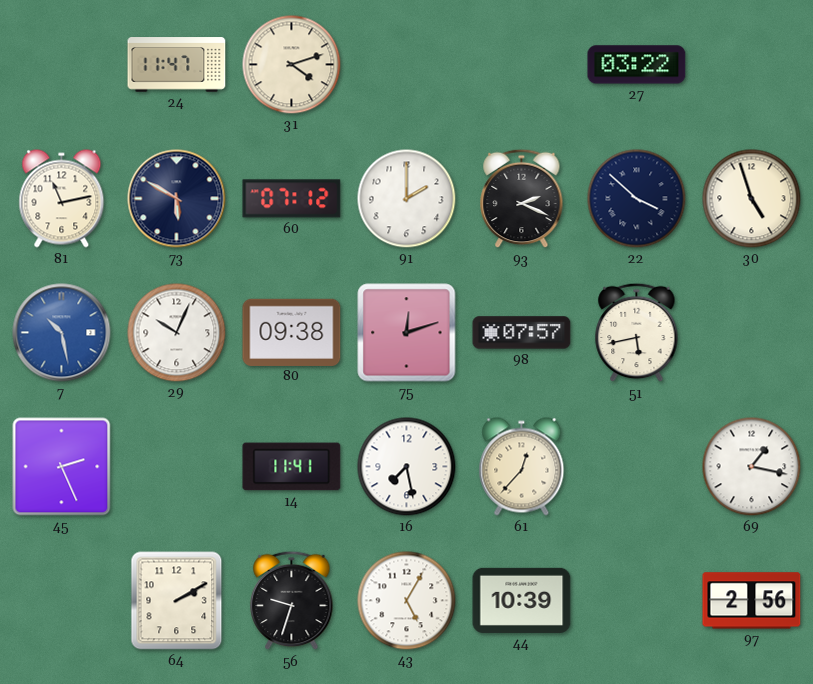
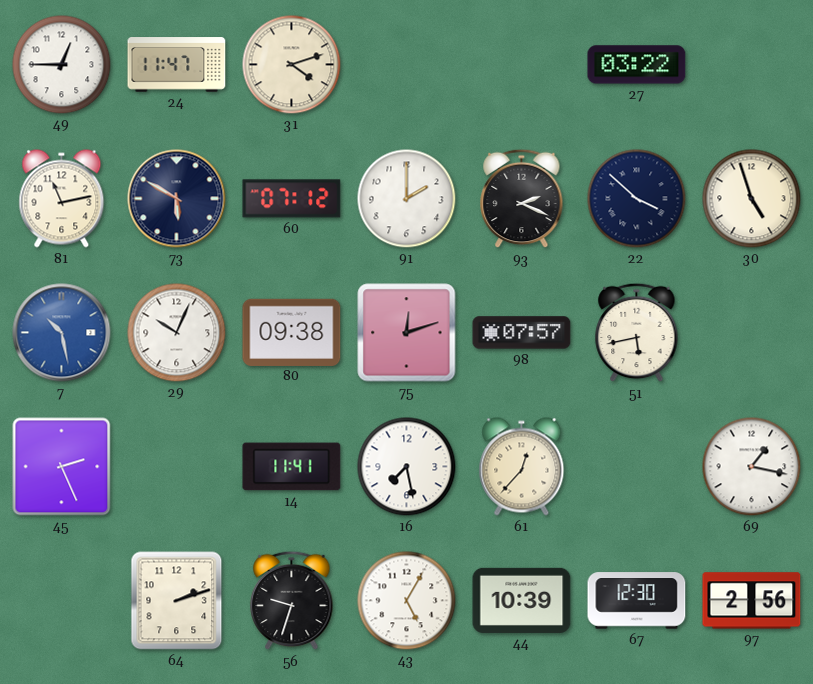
49: none -> 12:45 (62, 65)
64: 2:10 -> 2:12 (177, 601)
67: none -> 12:30 (637, 601)
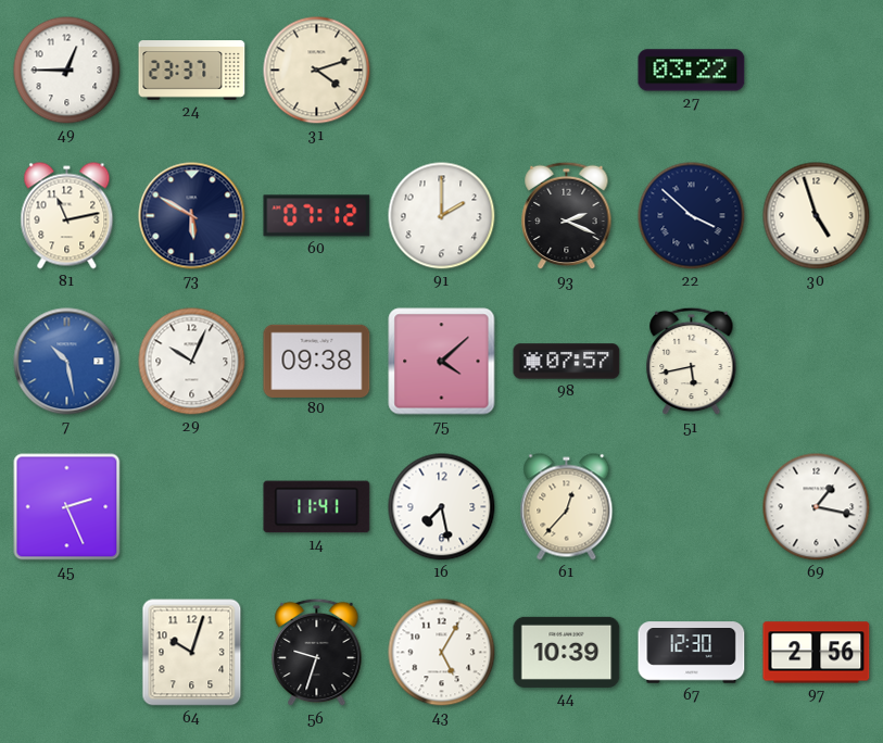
24: 11:47 -> 23:37 (192, 71)
75: 12:12 -> 4:08 (442, 362)
64: 2:12 -> 10:03 (192, 653)
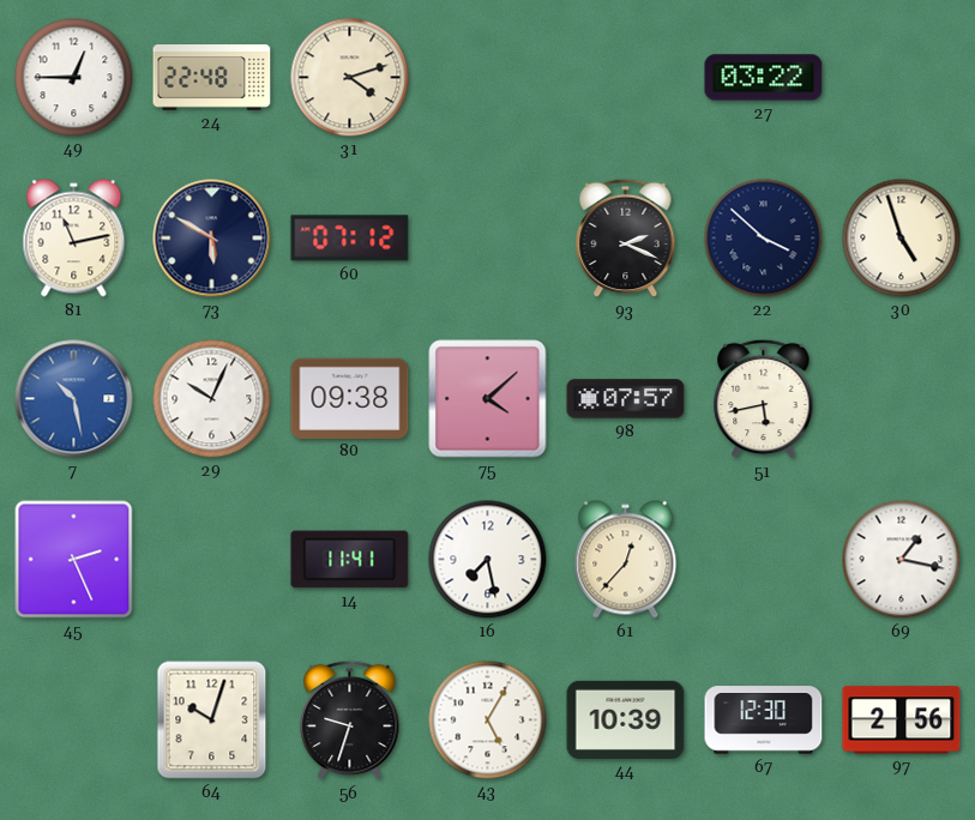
24: 23:37 -> 22:48 (212, 78)
91: 2:00 -> none (442, 216)
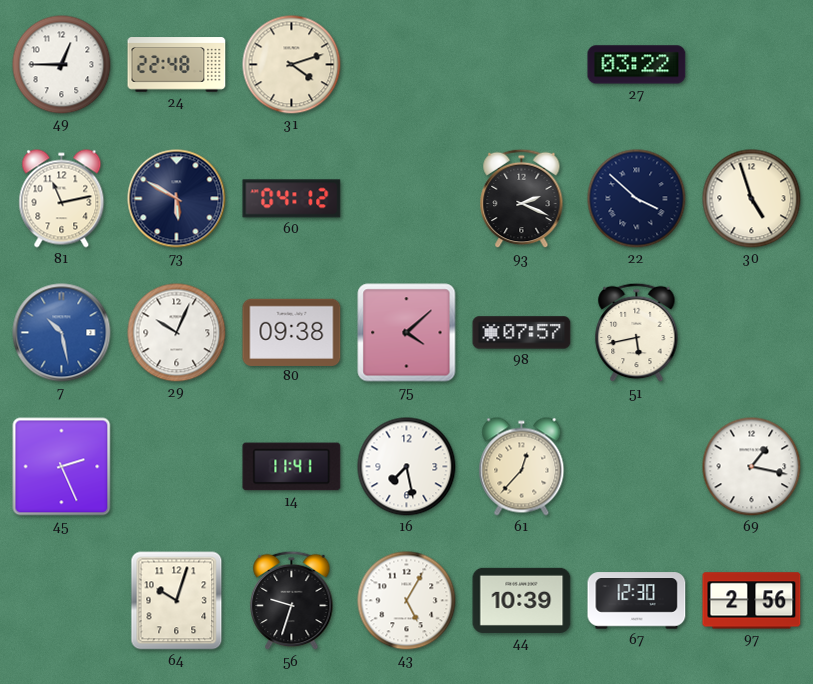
60: 07:12 -> 04:12 (292, 199)
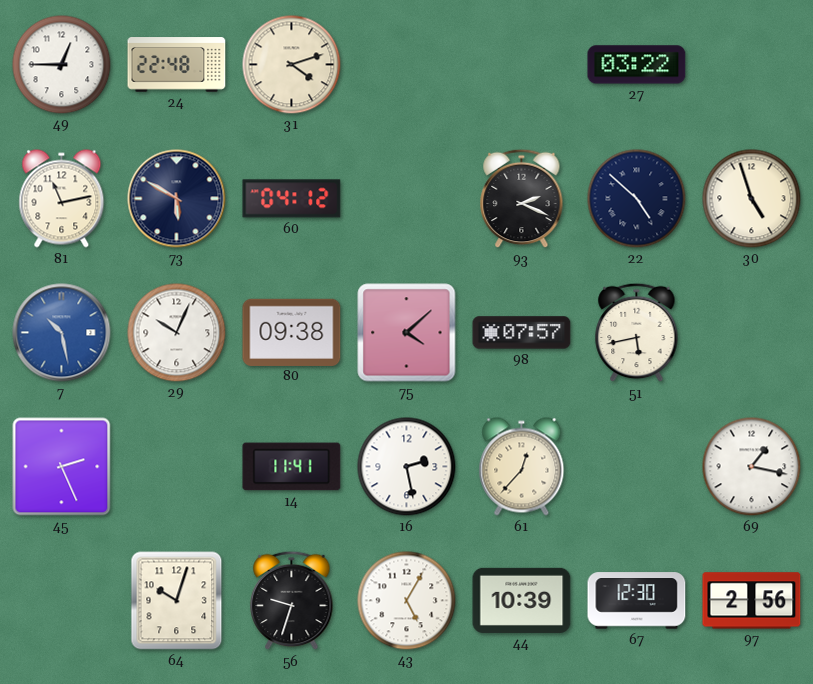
22: 3:52 -> 4:52 (637, 199)
16: 7:28 -> 2:28 (407, 467)
